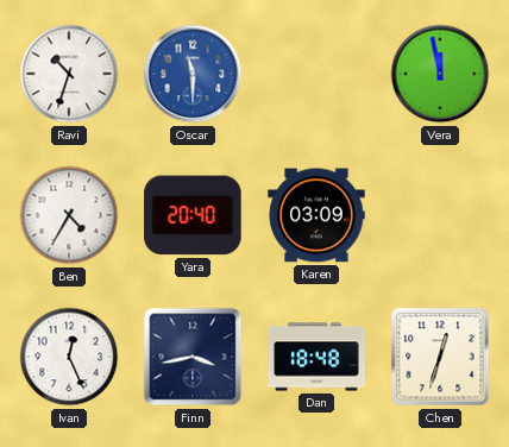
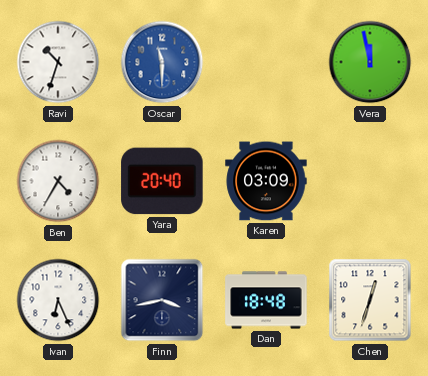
Ivan: 12:26 -> 6:26 (58, 300)
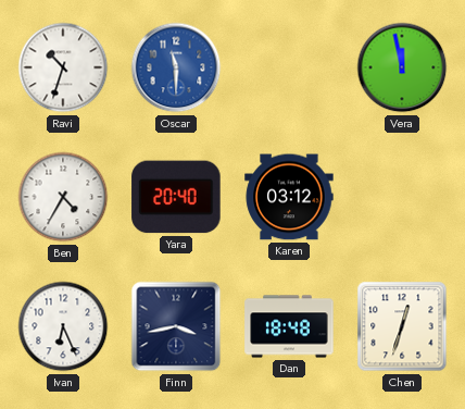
Karen: 03:09 -> 03:12 (289, 197)
